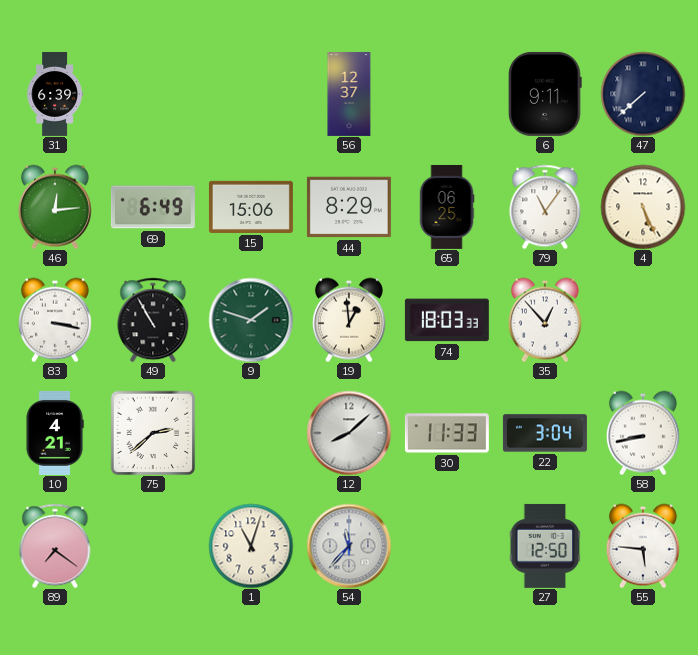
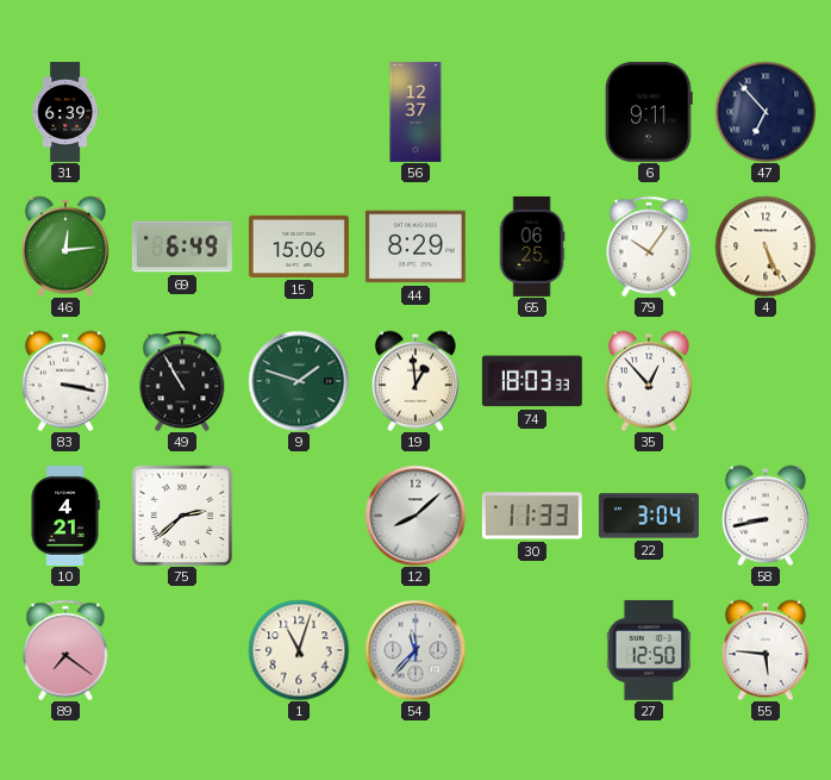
47: 7:38 -> 6:53 (766, 112)
79: 11:06 -> 10:06 (649, 247)
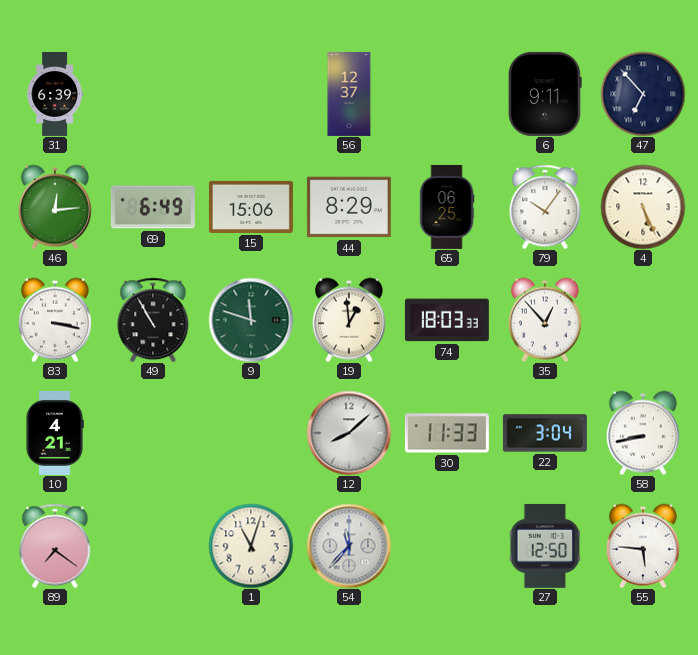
9: 1:48 -> 11:48 (251, 320)
75: 2:38 -> none (182, 516)
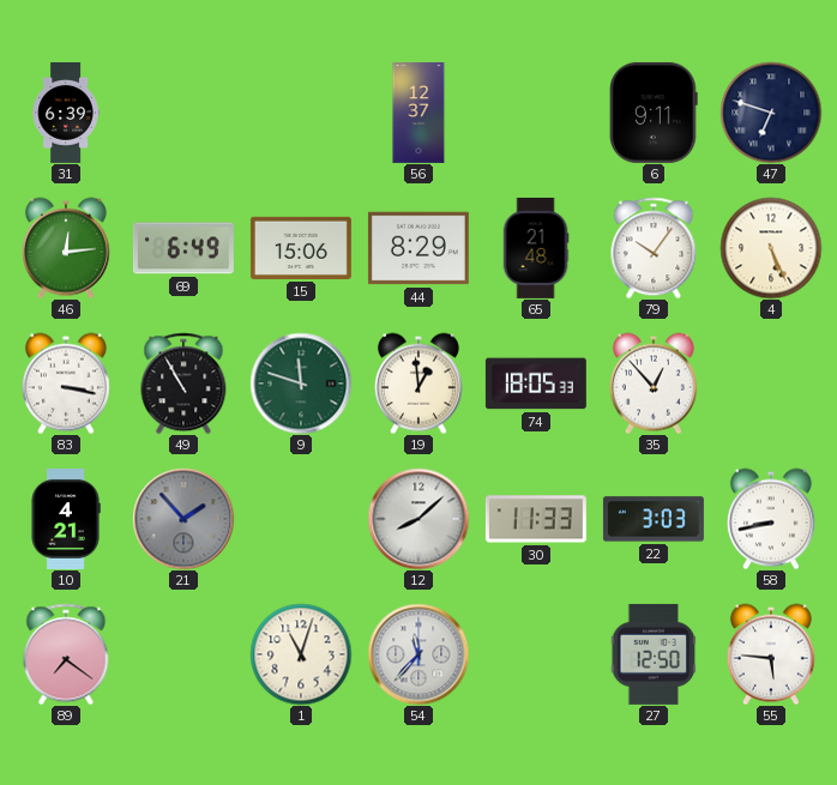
47: 6:53 -> 6:48 (771, 113)
65: 06:25 -> 21:48 (536, 248)
74: 18:03 -> 18:05 (536, 384)
21: none -> 1:53 (183, 519)
22: 3:04 -> 3:03 (654, 519)
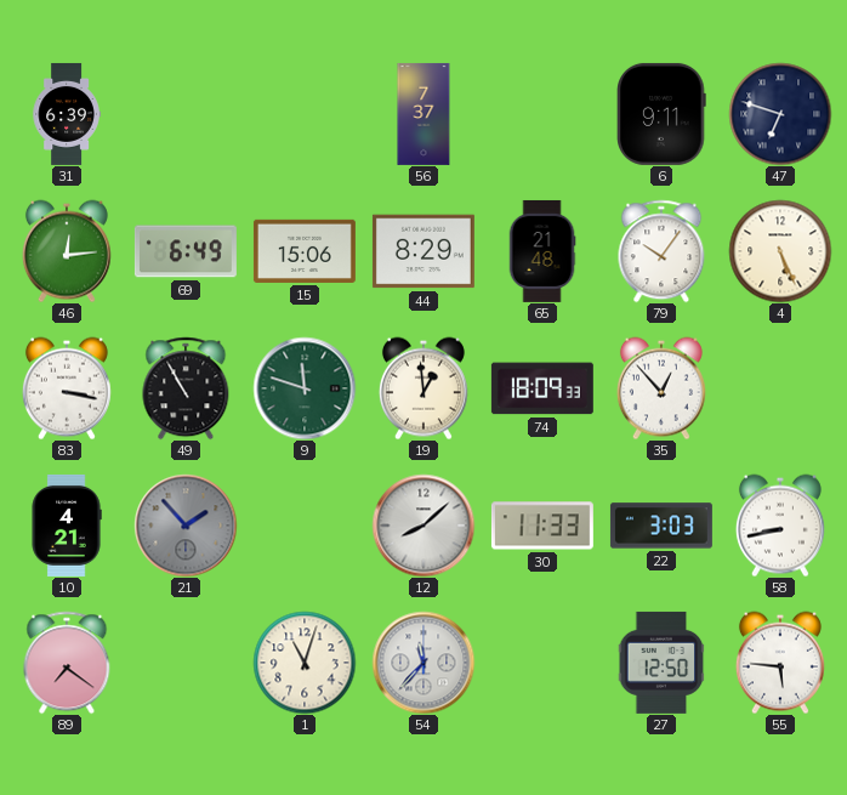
56: 12:37 -> 7:37 (423, 114)
74: 18:05 -> 18:09 (542, 388)
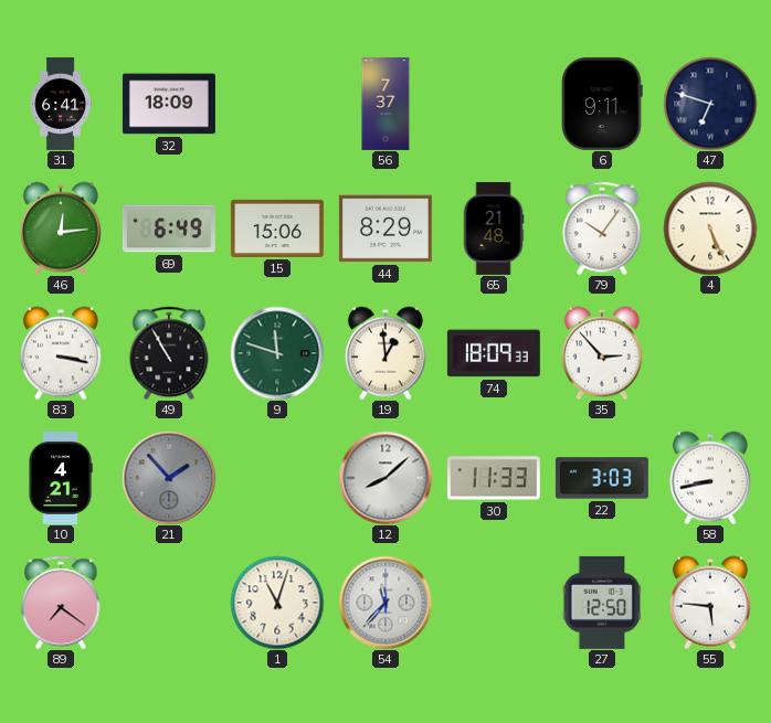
31: 6:39 -> 6:41 (61, 104)
32: none -> 18:09 (169, 104)
35: 12:53 -> 2:53 (602, 353)
